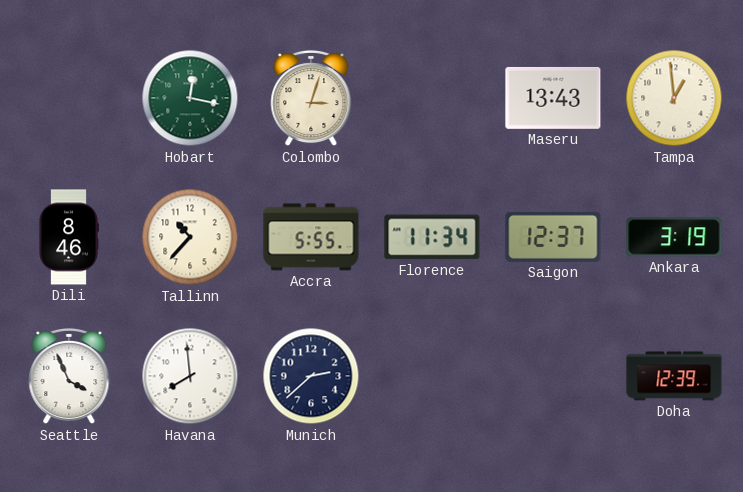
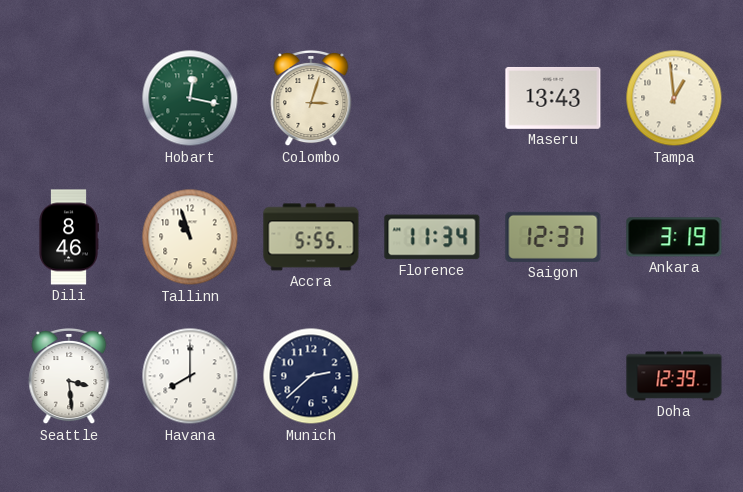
Tallinn: 10:37 -> 10:57 (190, 237)
Seattle: 3:56 -> 3:29 (69, 376)
Havana: 7:59 -> 8:00 (190, 376)
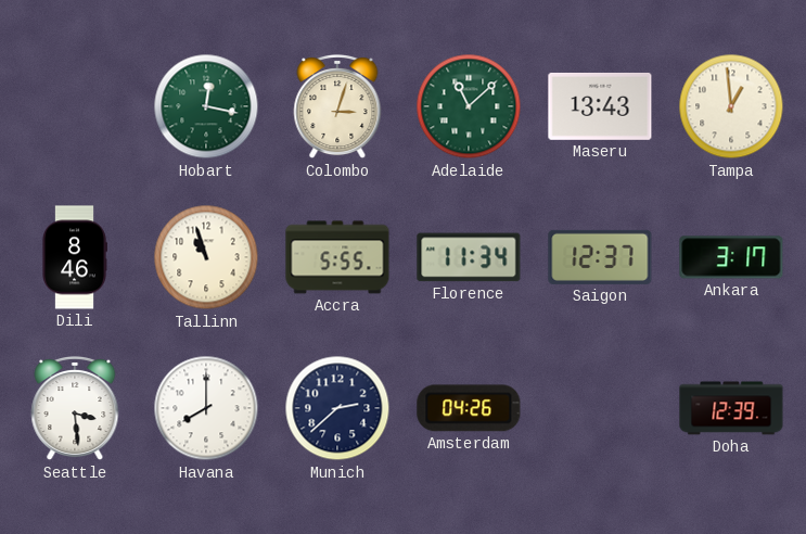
Adelaide: none -> 11:08 (469, 106)
Ankara: 3:19 -> 3:17 (731, 257)
Amsterdam: none -> 04:26 (469, 408)
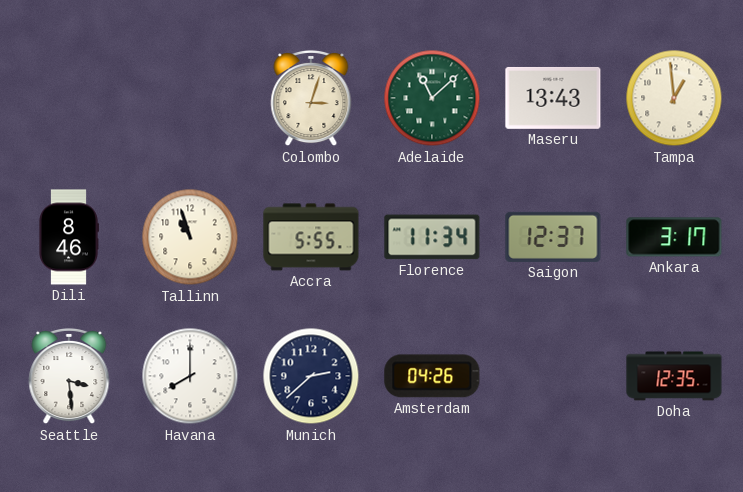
Hobart: 12:17 -> none (206, 106)
Doha: 12:39 -> 12:35 (674, 376)
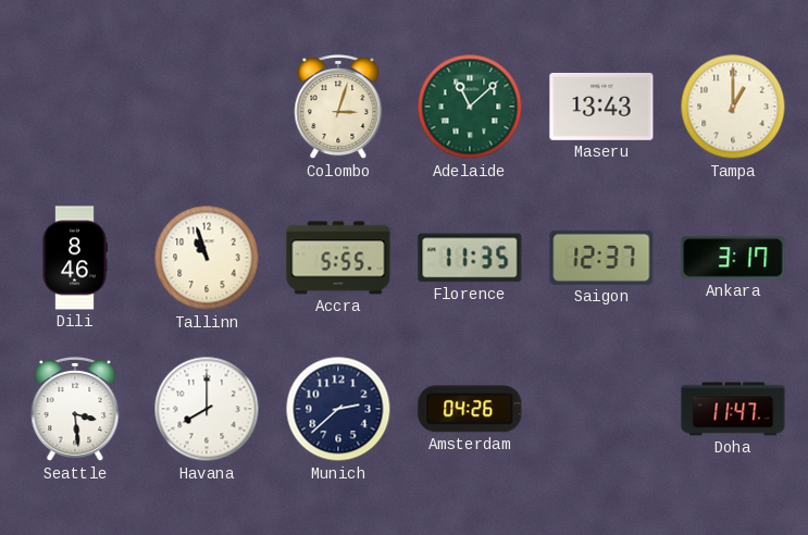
Tampa: 12:59 -> 1:00 (733, 107)
Florence: 11:34 -> 11:35 (470, 258)
Doha: 12:35 -> 11:47 (733, 409)
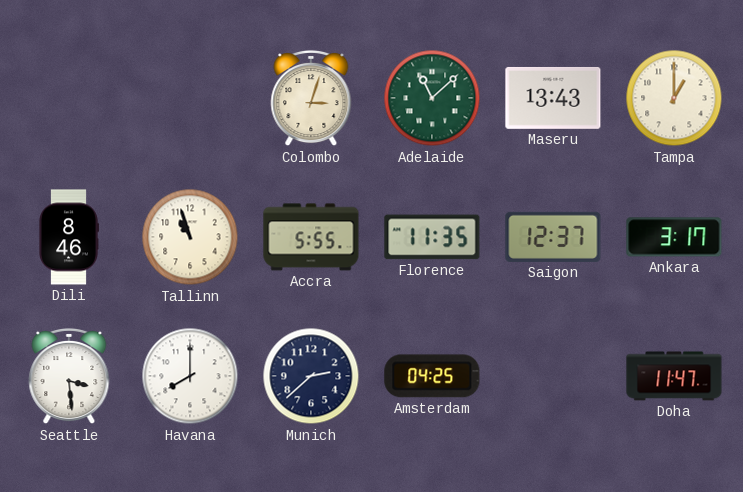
Amsterdam: 04:26 -> 04:25 (432, 376)
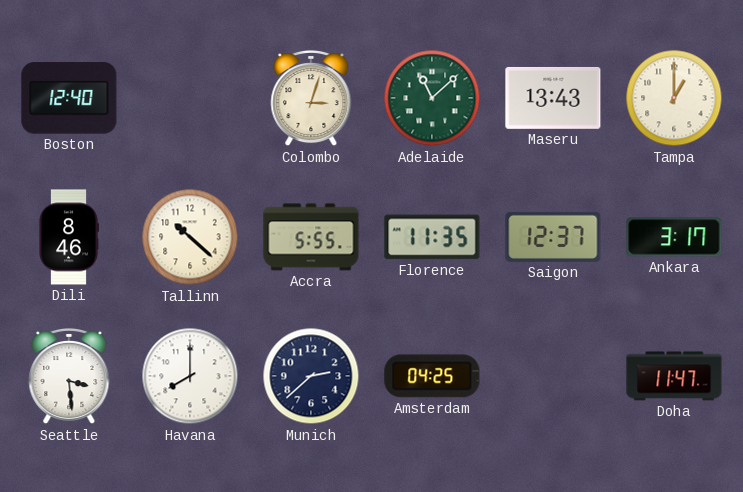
Boston: none -> 12:40 (69, 98)
Tallinn: 10:57 -> 10:22 (190, 237)
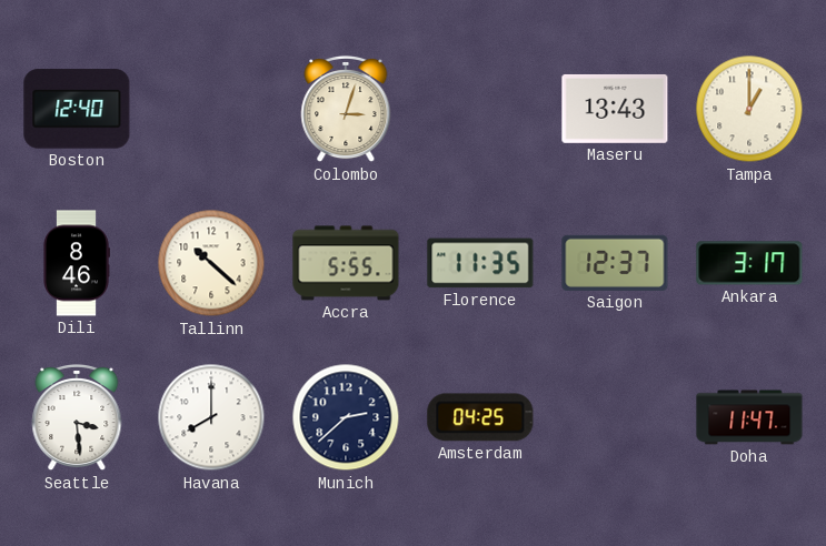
Adelaide: 11:08 -> none (432, 98)
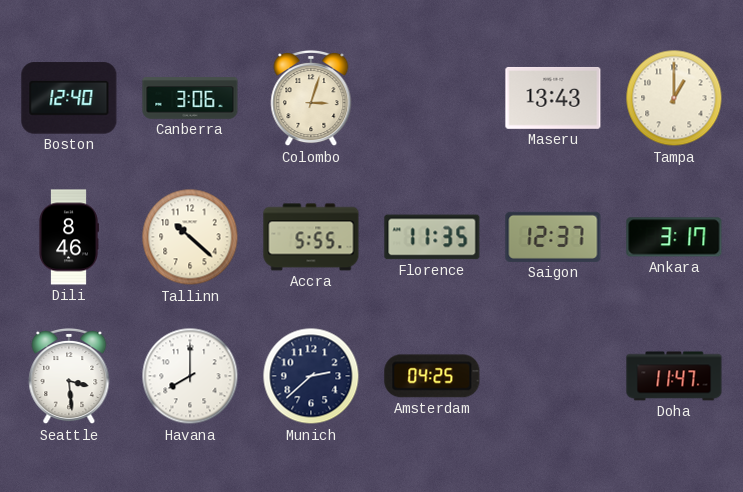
Canberra: none -> 3:06 (190, 98)
